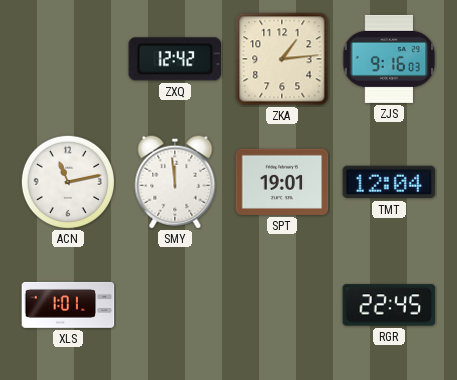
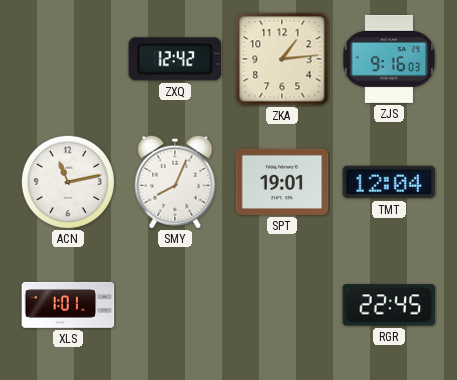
SMY: 11:59 -> 8:04 (175, 182)
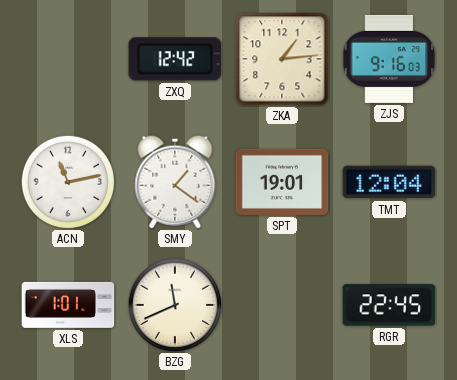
SMY: 8:04 -> 1:21 (175, 182)
BZG: none -> 11:41 (174, 304)
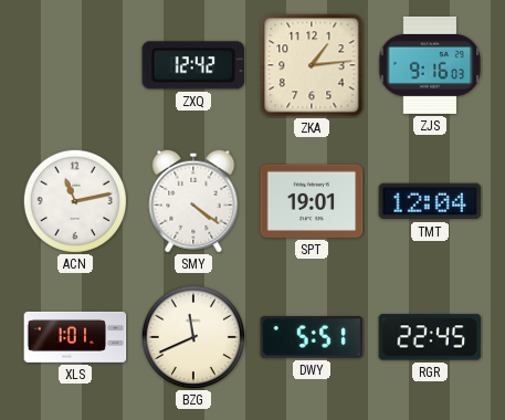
SMY: 1:21 -> 4:21 (193, 201)
DWY: none -> 5:51 (312, 338)
